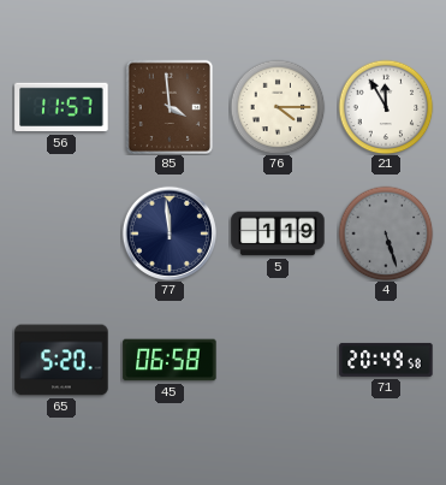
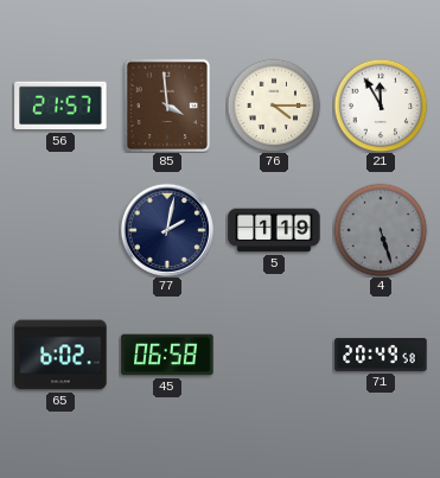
56: 11:57 -> 21:57 (60, 106)
77: 11:59 -> 2:02 (166, 229)
65: 5:20 -> 6:02 (60, 355)
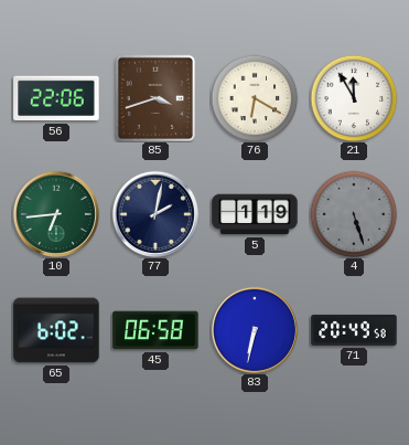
56: 21:57 -> 22:06 (56, 98)
85: 3:59 -> 3:42 (155, 98)
76: 4:15 -> 6:20 (255, 98)
10: none -> 6:44 (55, 213)
83: none -> 6:32 (254, 329)
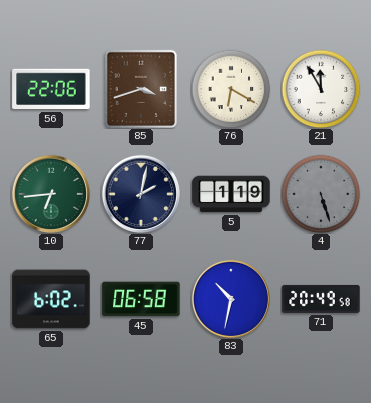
83: 6:32 -> 10:32 (230, 298)
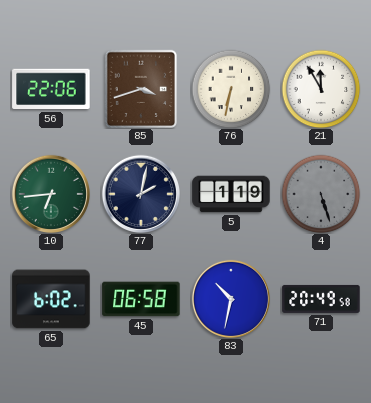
76: 6:20 -> 6:32 (231, 89)
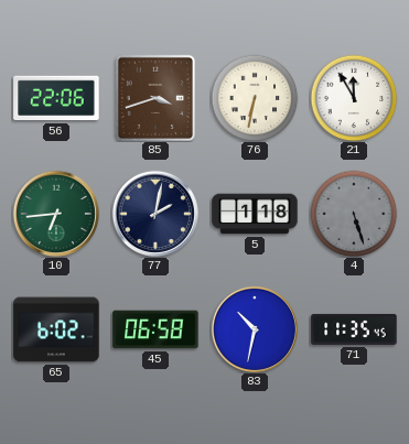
5: 1:19 -> 1:18 (255, 214)
71: 20:49 -> 11:35 (354, 329)
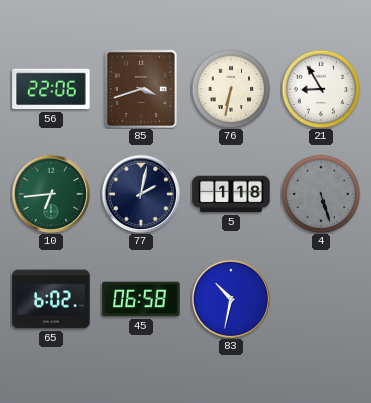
21: 11:55 -> 8:55 (321, 89)
71: 11:35 -> none (354, 329)
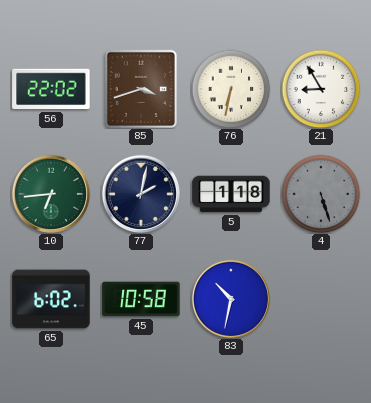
56: 22:06 -> 22:02 (51, 89)
45: 06:58 -> 10:58 (141, 299)
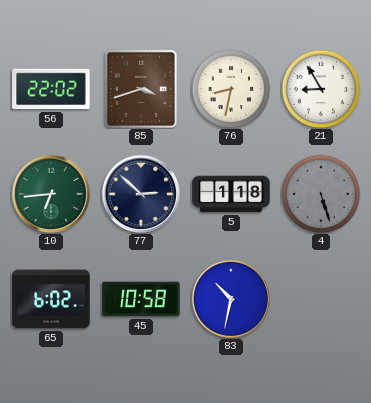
76: 6:32 -> 8:32 (231, 89)
77: 2:02 -> 2:52 (140, 193)
